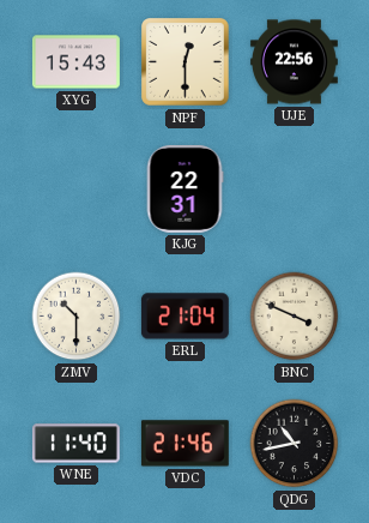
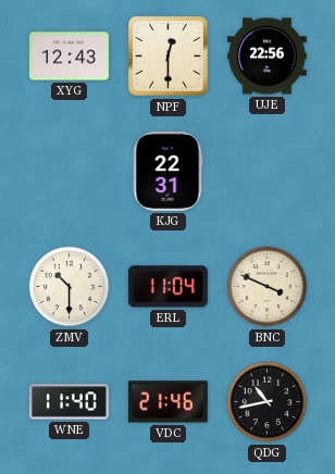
XYG: 15:43 -> 12:43 (69, 57)
ERL: 21:04 -> 11:04 (167, 287)
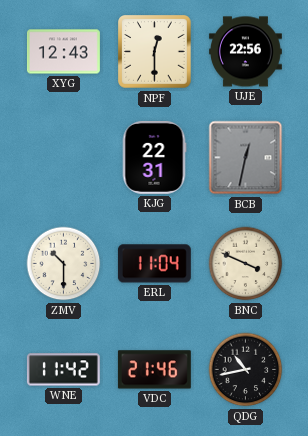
BCB: none -> 12:32 (246, 158)
WNE: 11:40 -> 11:42 (63, 370)
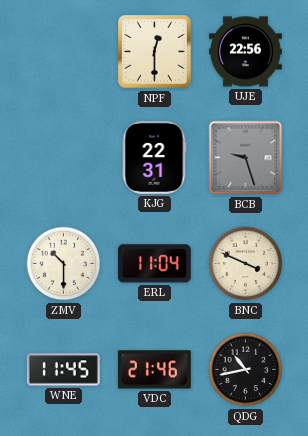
XYG: 12:43 -> none (63, 52)
BCB: 12:32 -> 9:27 (246, 158)
WNE: 11:42 -> 11:45 (63, 370)
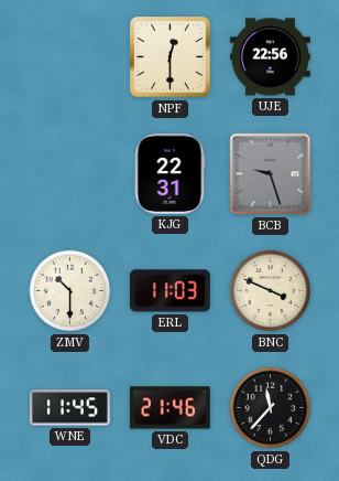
ERL: 11:04 -> 11:03 (169, 291)
QDG: 10:43 -> 11:37 (271, 408)
